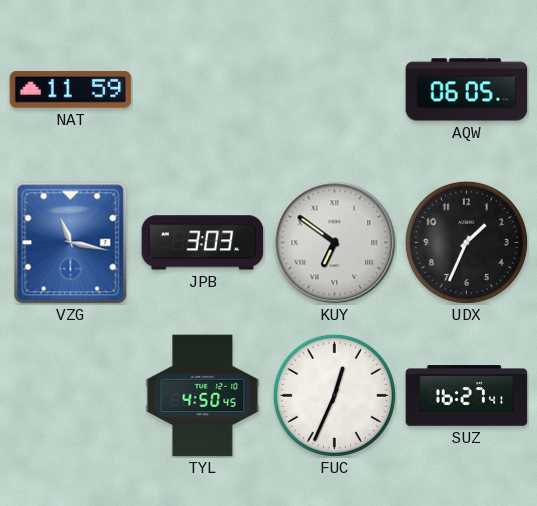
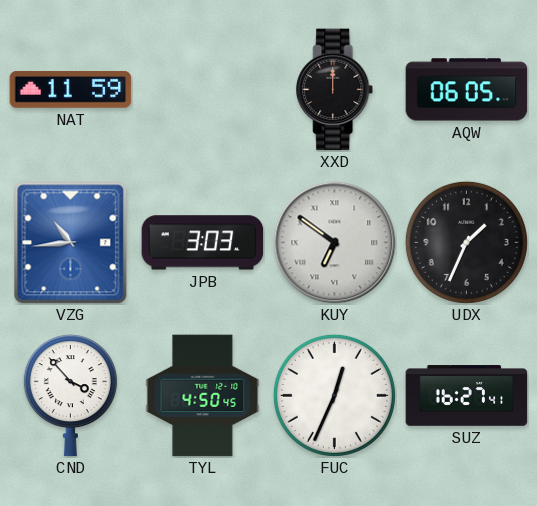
XXD: none -> 12:00 (335, 90)
VZG: 11:17 -> 10:44 (71, 243)
CND: none -> 3:53 (70, 396)
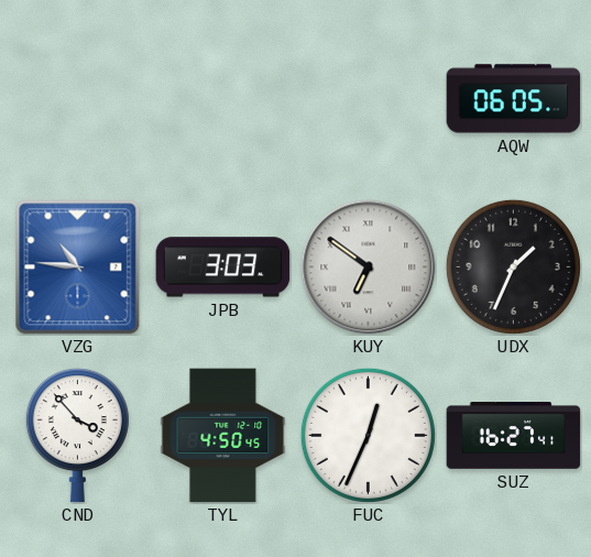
NAT: 11:59 -> none (71, 90)
XXD: 12:00 -> none (335, 90)
VZG: 10:44 -> 10:46 (78, 267)
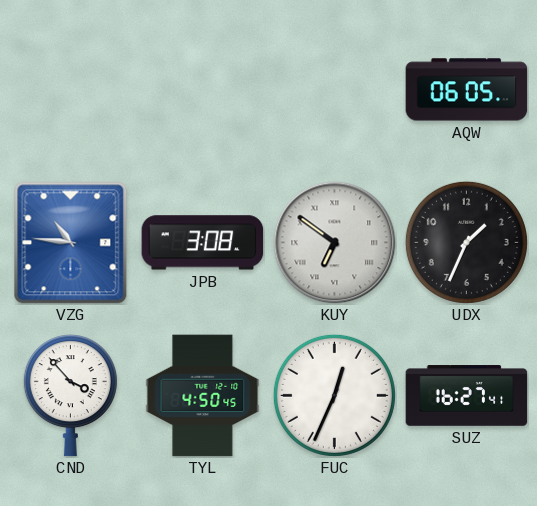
JPB: 3:03 -> 3:08 (203, 243)
